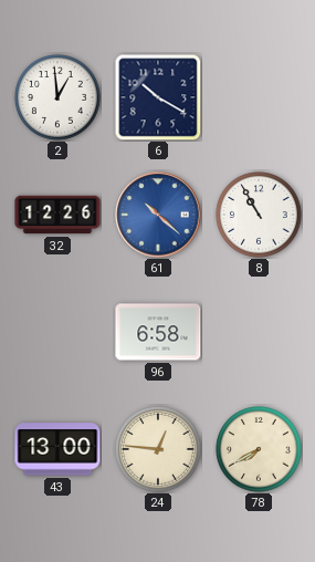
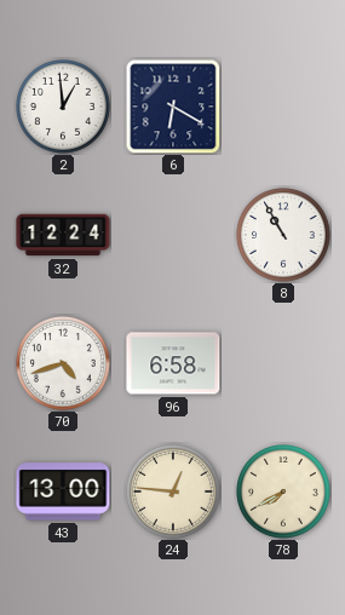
6: 10:20 -> 6:20 (173, 107)
32: 12:26 -> 12:24 (63, 235)
61: 10:22 -> none (158, 215)
70: none -> 4:42 (63, 363)
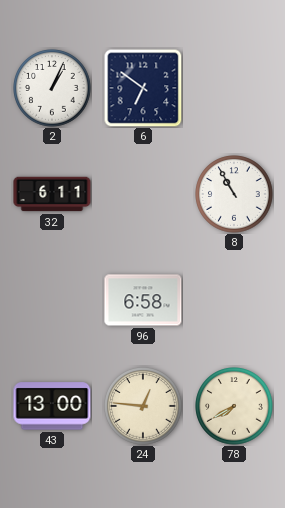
2: 12:59 -> 1:04 (52, 88)
6: 6:20 -> 6:51 (143, 88)
32: 12:24 -> 6:11 (52, 194)
70: 4:42 -> none (63, 363)
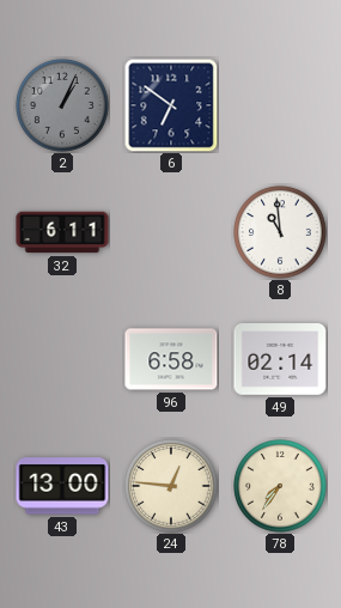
2 dial: white -> grey (62, 105)
8: 10:55 -> 10:59 (280, 232)
49: none -> 02:14 (280, 359)
78: 7:40 -> 7:36 (280, 486)
